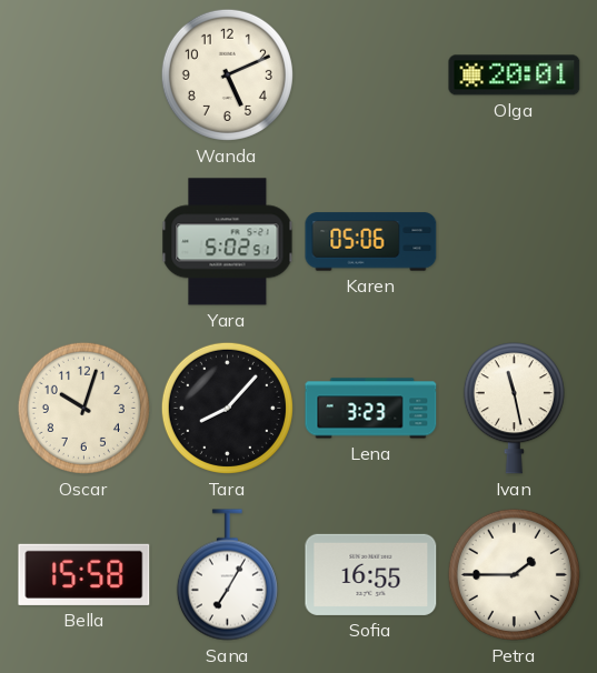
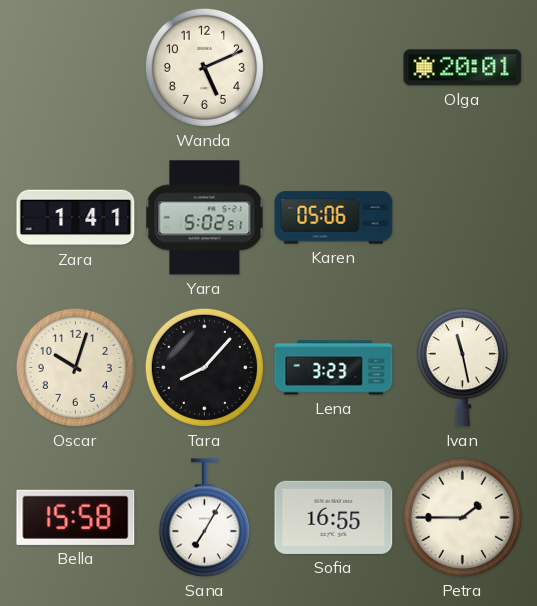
Zara: none -> 1:41 (76, 218)
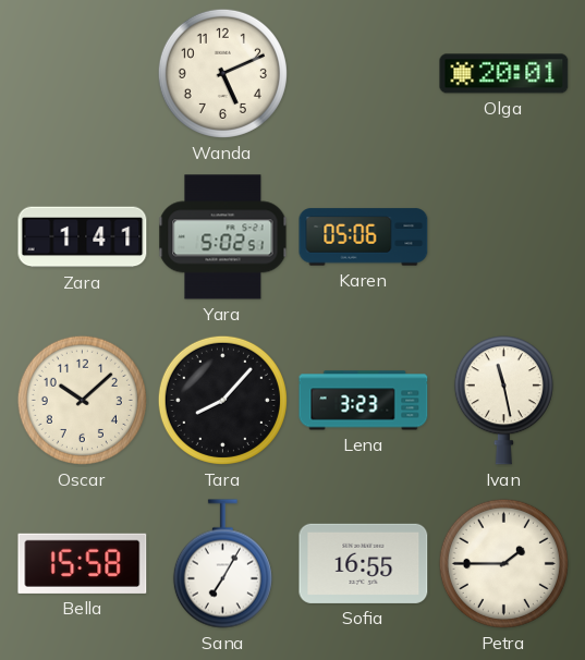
Oscar: 10:03 -> 10:08 (82, 400)
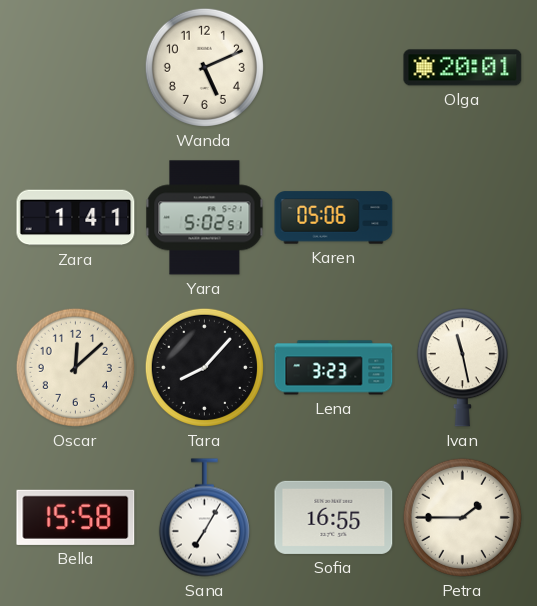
Oscar: 10:08 -> 12:08 (75, 367)
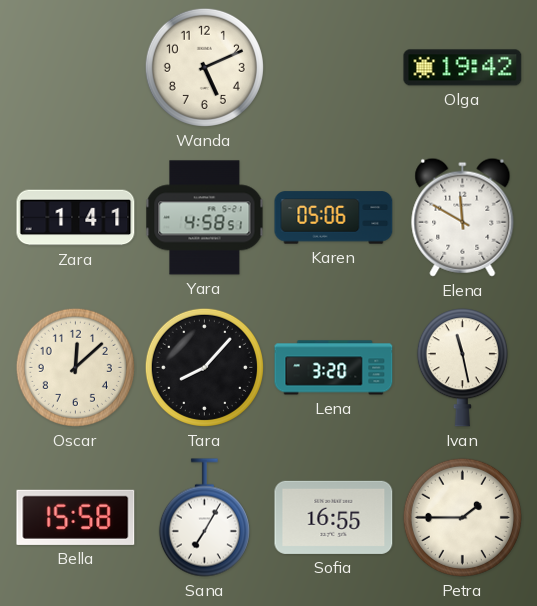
Olga: 20:01 -> 19:42 (463, 68)
Yara: 5:02 -> 4:58 (205, 218)
Elena: none -> 11:50 (463, 217)
Lena: 3:23 -> 3:20 (334, 368)
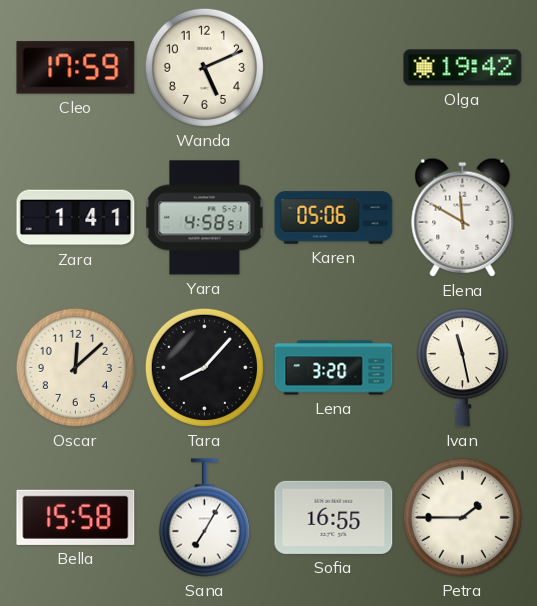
Cleo: none -> 17:59 (76, 68)
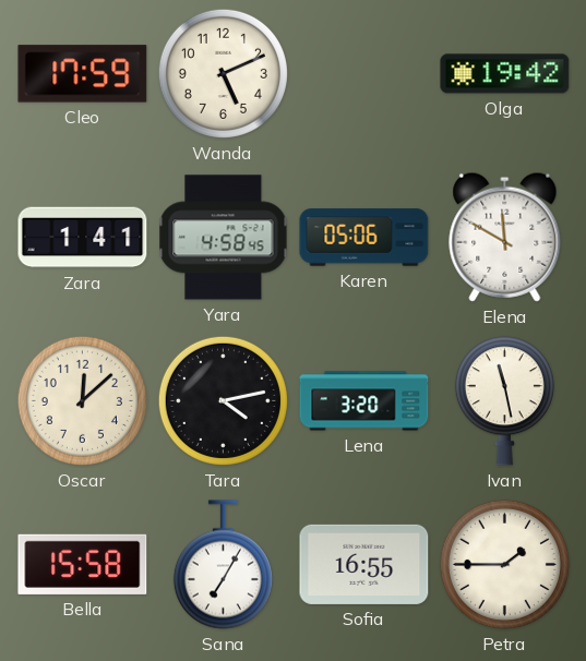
Yara: 4:58:51 -> 4:58:45 (224, 238)
Tara: 8:07 -> 4:13 (223, 400)
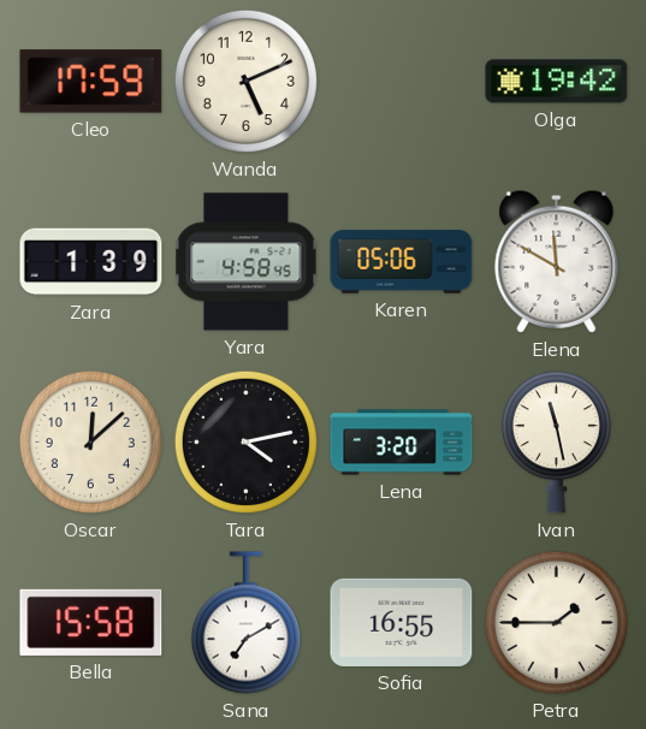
Zara: 1:41 -> 1:39 (91, 262)
Sana: 7:05 -> 7:10 (245, 623)
